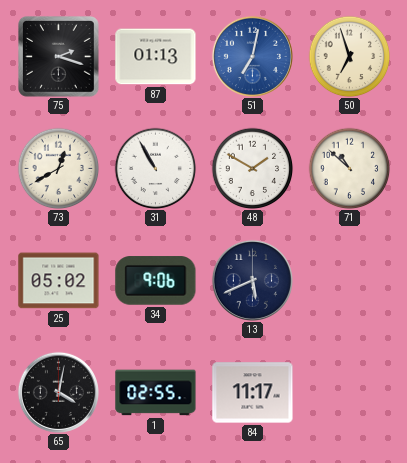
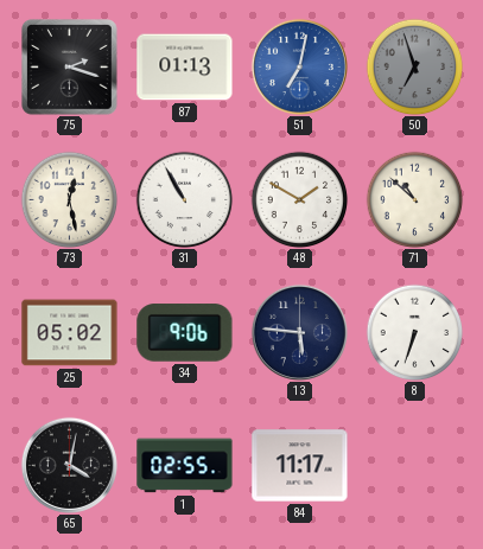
50 dial: cream -> grey (414, 66)
73: 12:40 -> 12:28 (69, 199)
13: 5:41 -> 5:46 (299, 332)
8: none -> 6:33 (414, 332)
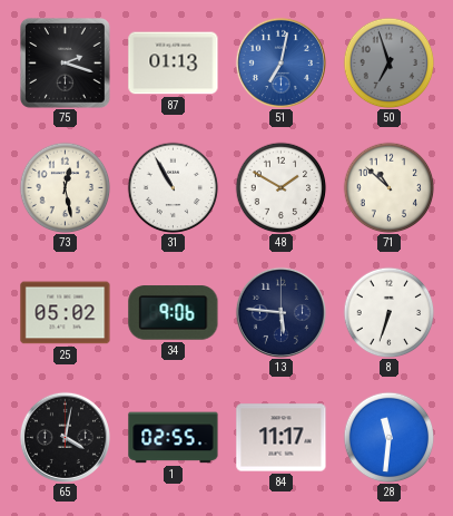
28: none -> 11:31 (388, 437)
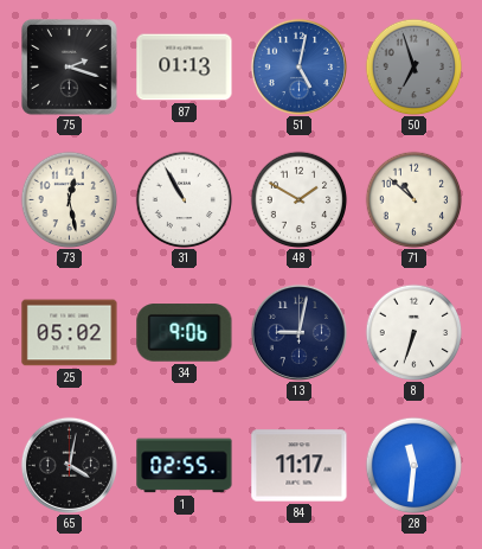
51: 7:02 -> 5:02 (298, 66)
13: 5:46 -> 9:02 (298, 332)
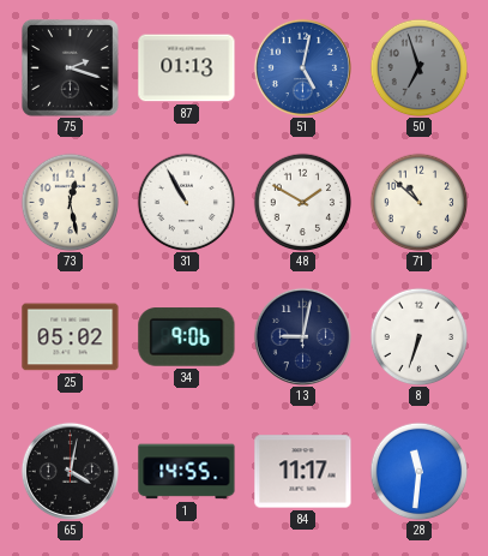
1: 02:55 -> 14:55 (187, 472)
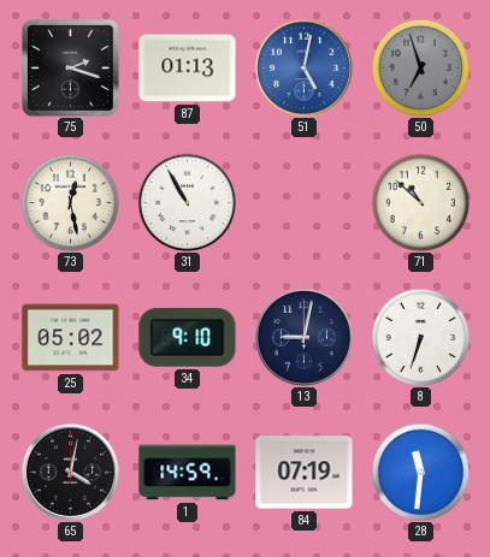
48: 1:50 -> none (302, 202)
34: 9:06 -> 9:10 (188, 338)
1: 14:55 -> 14:59 (188, 473)
84: 11:17 -> 07:19 (305, 473)
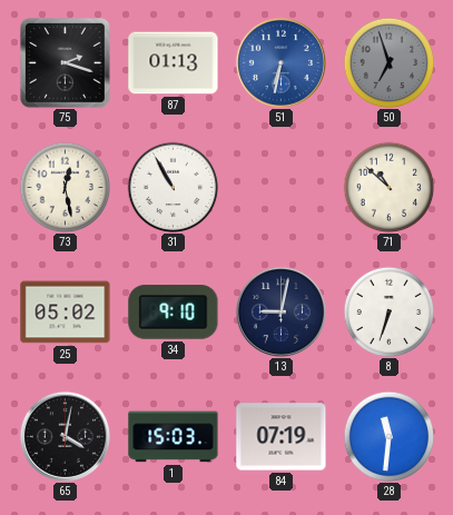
51: 5:02 -> 6:32 (280, 62)
1: 14:59 -> 15:03 (174, 437)
